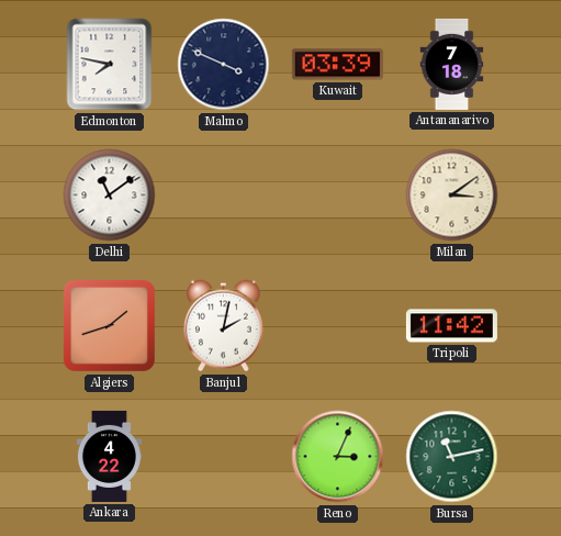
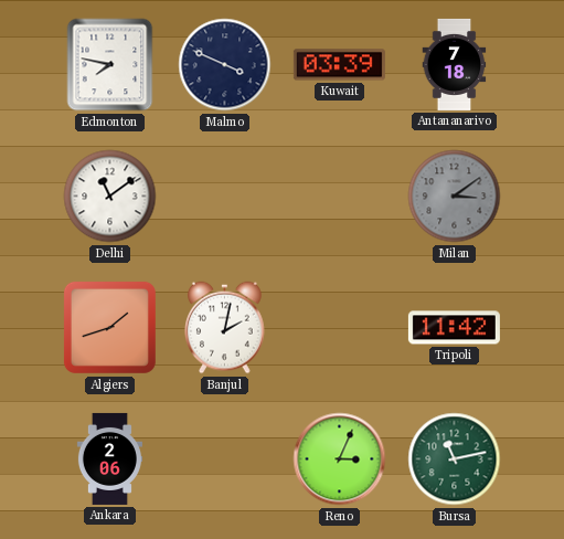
Milan dial: cream -> grey (455, 197)
Ankara: 4:22 -> 2:06 (109, 458)
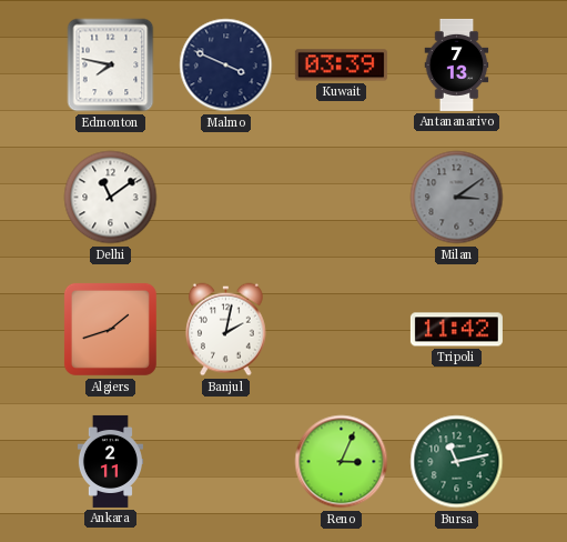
Antananarivo: 7:18 -> 7:13 (457, 64)
Ankara: 2:06 -> 2:11 (110, 461)
